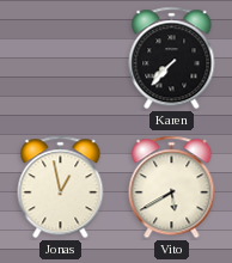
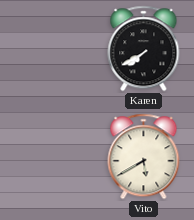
Karen: 7:37 -> 7:40 (144, 49)
Jonas: 12:58 -> none (61, 188)
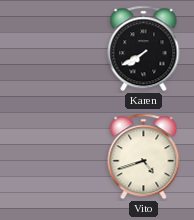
Vito: 5:40 -> 4:42 (144, 157)
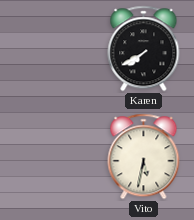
Vito: 4:42 -> 5:32 (144, 157)
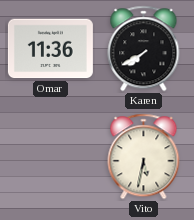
Omar: none -> 11:36 (50, 49)
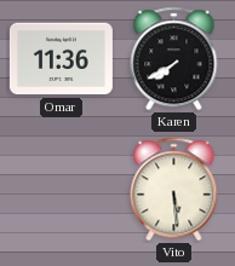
Vito: 5:32 -> 5:29 (174, 190)
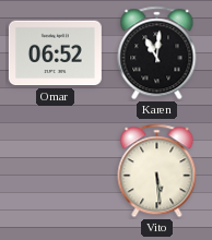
Omar: 11:36 -> 06:52 (55, 53)
Karen: 7:40 -> 11:01 (157, 53)
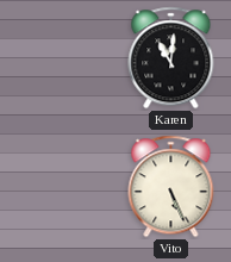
Omar: 06:52 -> none (55, 53)
Vito: 5:29 -> 5:26 (171, 187)
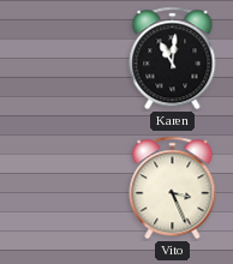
Vito: 5:26 -> 3:26 (173, 188)
